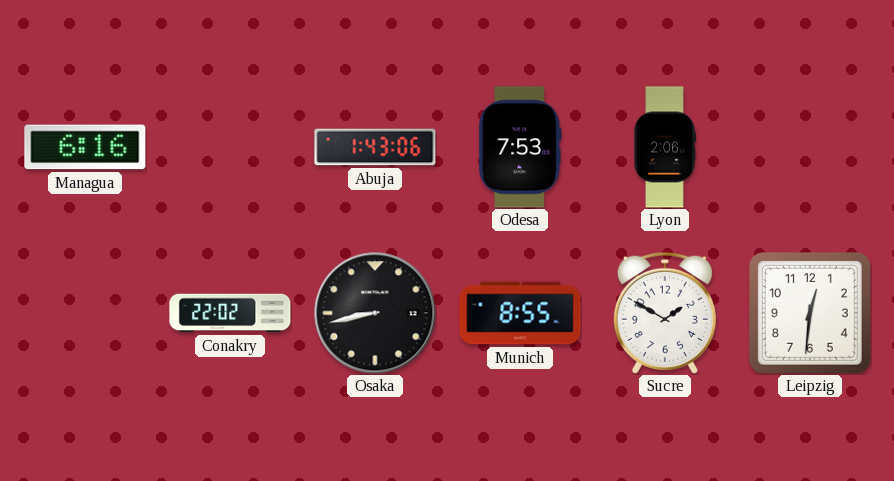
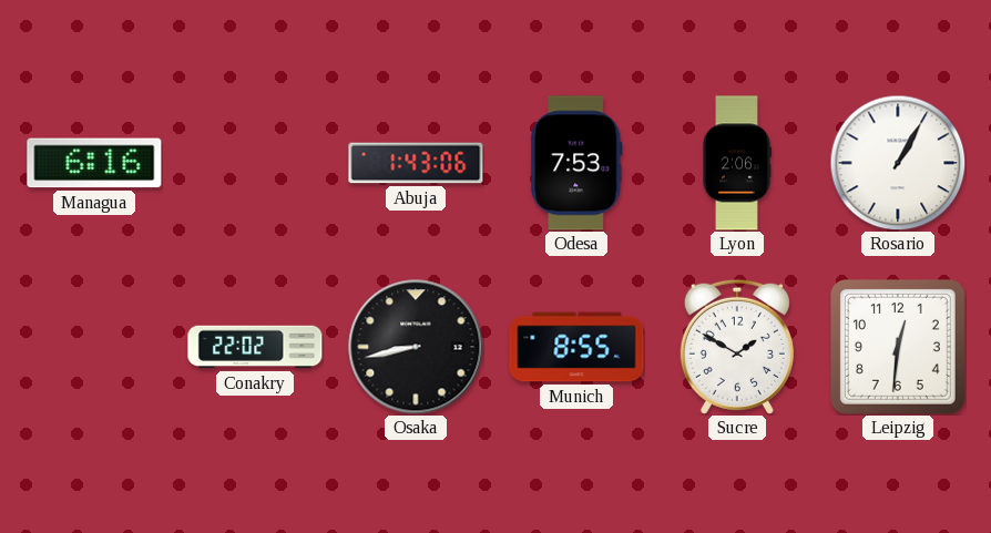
Rosario: none -> 1:05 (898, 163)
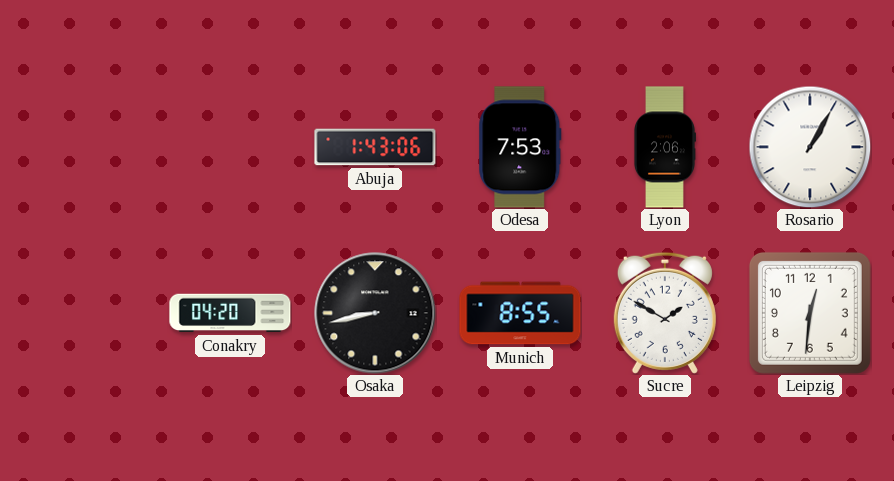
Managua: 6:16 -> none (94, 163)
Conakry: 22:02 -> 04:20 (230, 313)
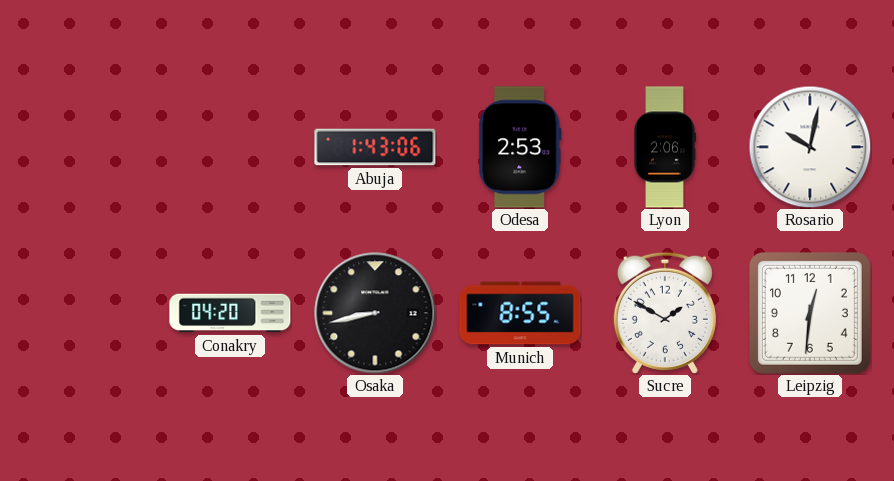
Odesa: 7:53 -> 2:53 (520, 147)
Rosario: 1:05 -> 10:02 (810, 147)
